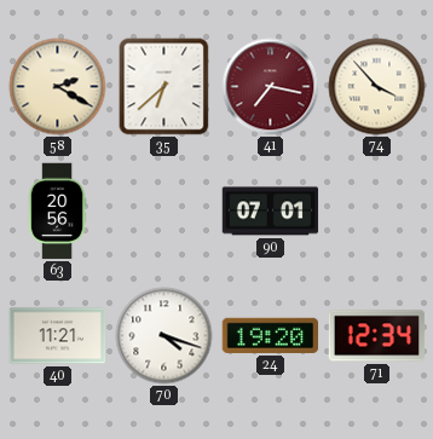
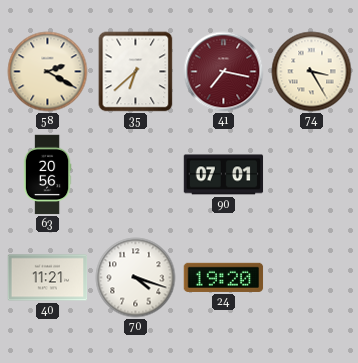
74: 3:53 -> 3:25 (312, 72)
71: 12:34 -> none (377, 336)
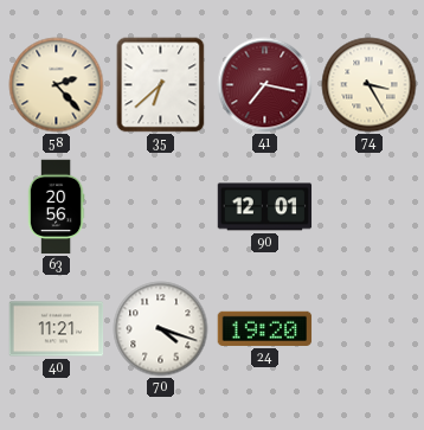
58: 2:20 -> 2:23 (57, 85)
90: 07:01 -> 12:01 (265, 207)
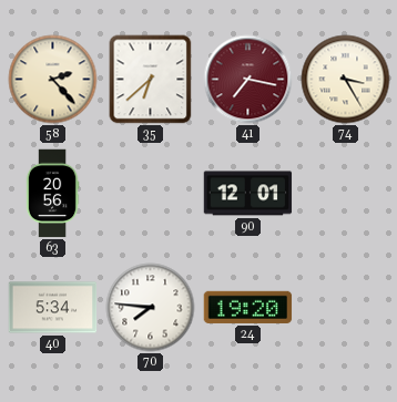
40: 11:21 -> 5:34 (53, 308)
70: 4:18 -> 7:46 (151, 308)
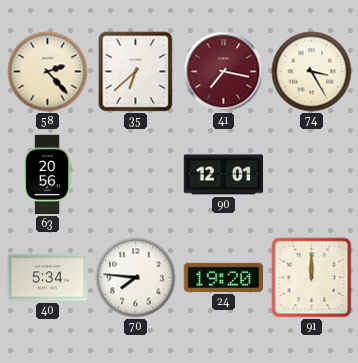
91: none -> 12:00 (312, 278)
